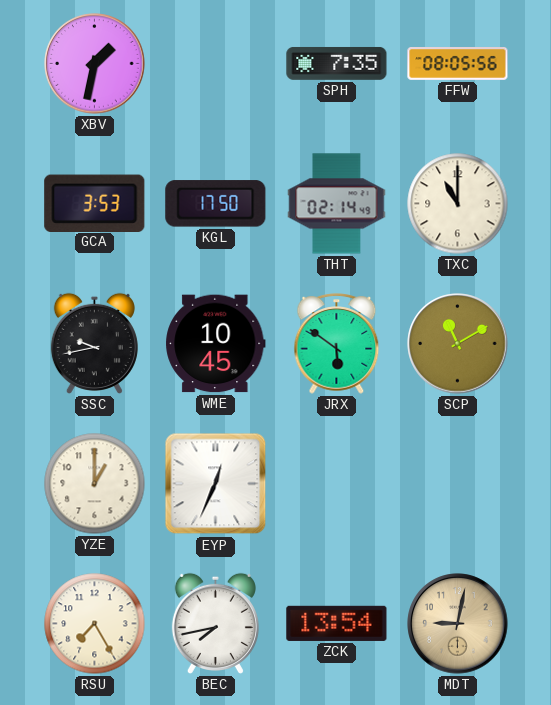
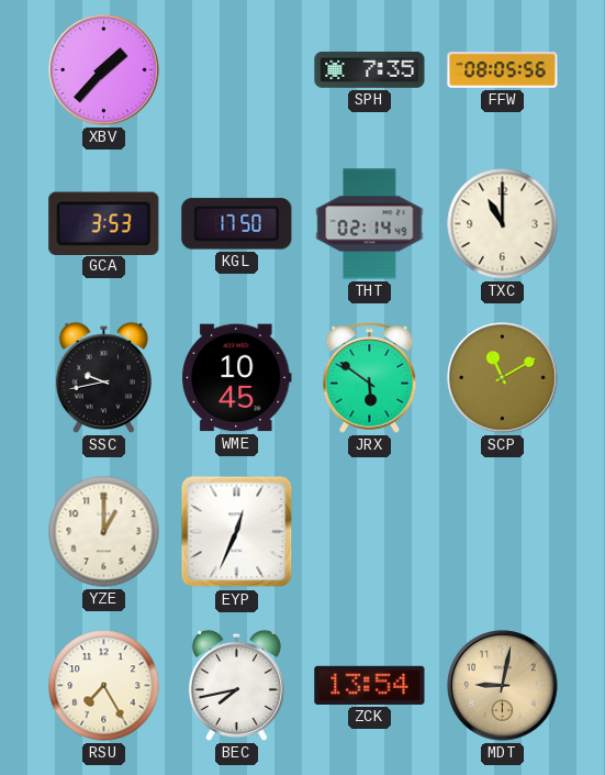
XBV: 1:32 -> 1:37 (104, 70)
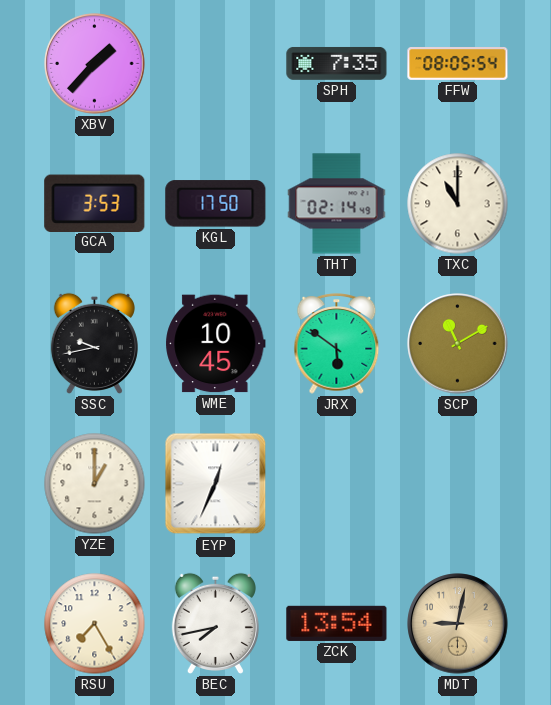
FFW: 08:05:56 -> 08:05:54 (458, 64)
